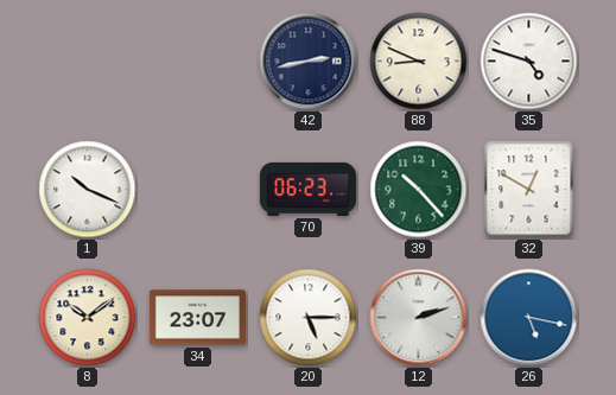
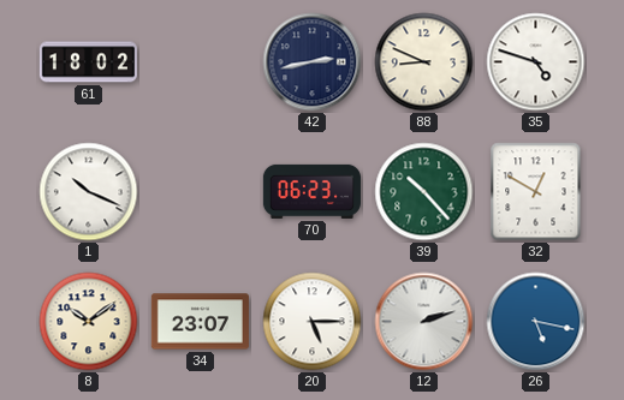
61: none -> 18:02 (88, 62)
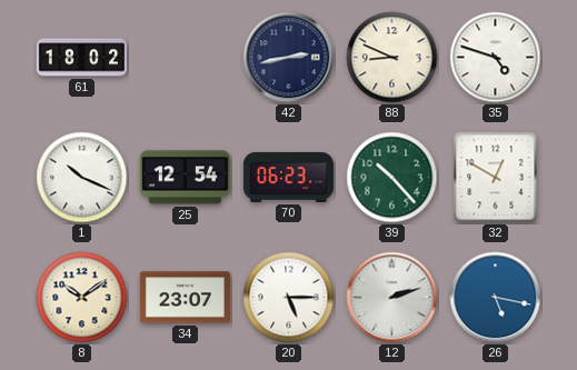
25: none -> 12:54 (185, 178)
